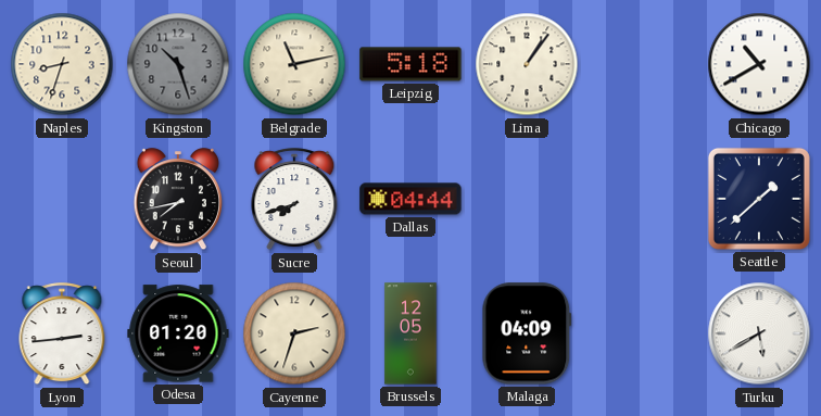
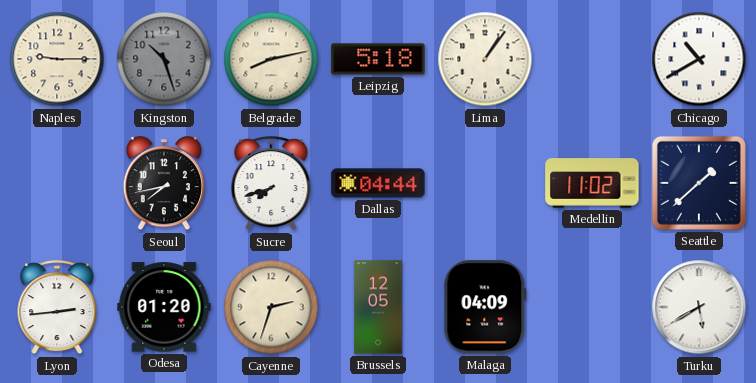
Naples: 8:33 -> 9:15 (57, 59)
Belgrade: 11:13 -> 8:13 (271, 59)
Medellin: none -> 11:02 (592, 183)
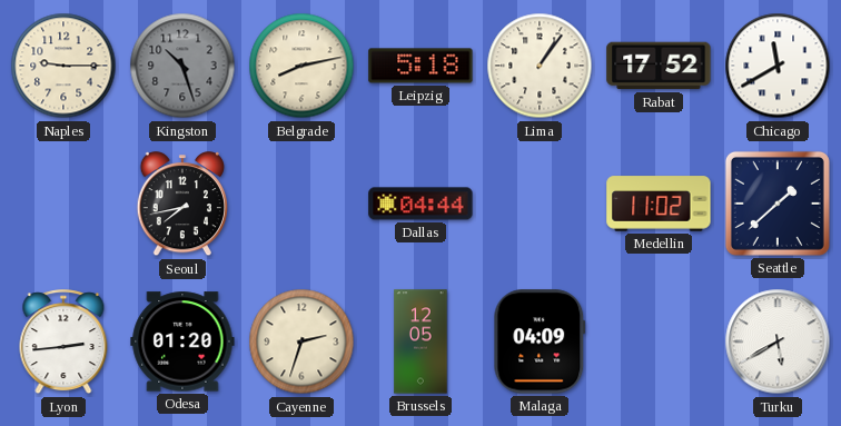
Rabat: none -> 17:52 (659, 66)
Chicago: 10:40 -> 11:40 (778, 66)
Sucre: 7:42 -> none (271, 184)
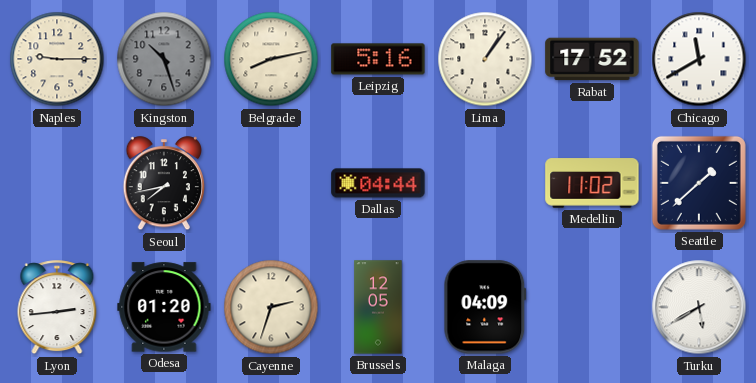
Leipzig: 5:18 -> 5:16 (378, 59)
